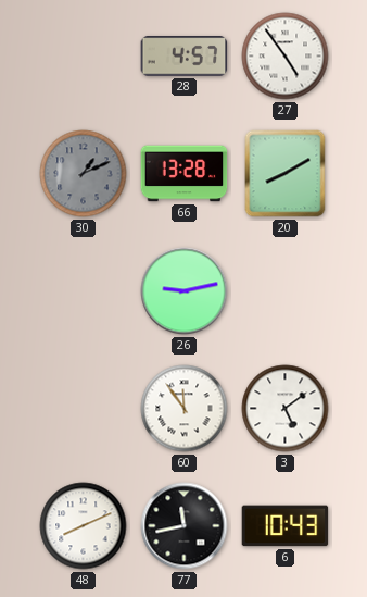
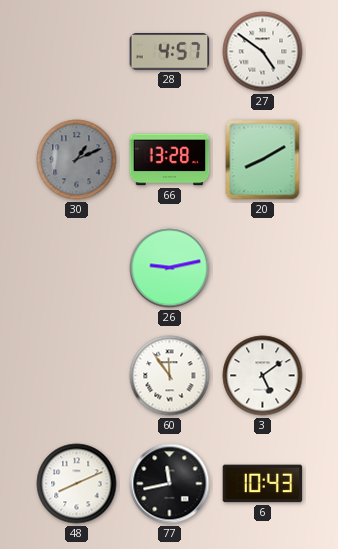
27: 4:54 -> 4:51 (263, 52)
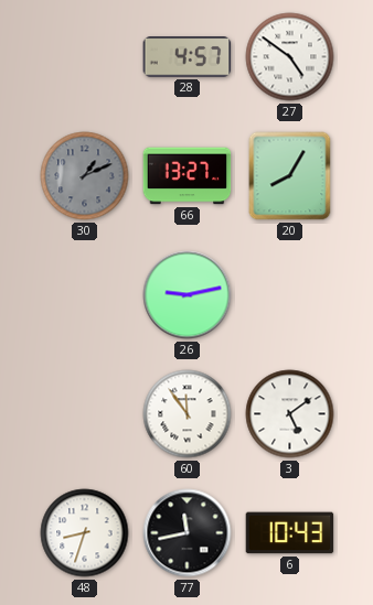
66: 13:28 -> 13:27 (188, 176)
20: 8:10 -> 8:05 (290, 176)
48: 8:11 -> 8:33 (85, 533)
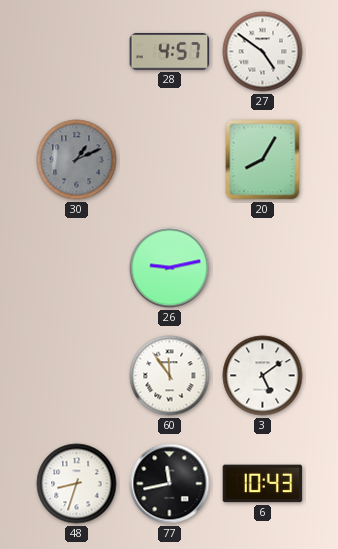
66: 13:27 -> none (188, 176)
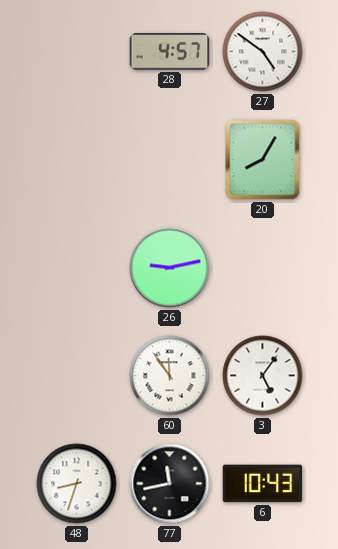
30: 1:11 -> none (77, 160)
3: 5:09 -> 5:06 (263, 376)
